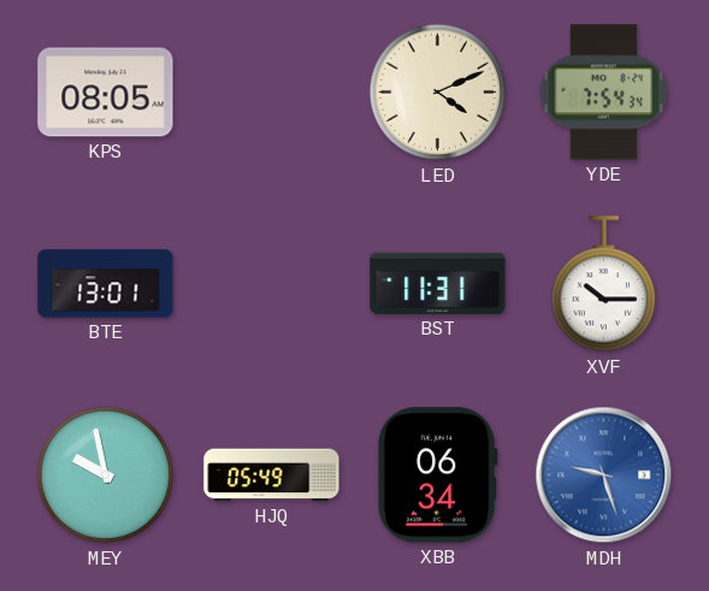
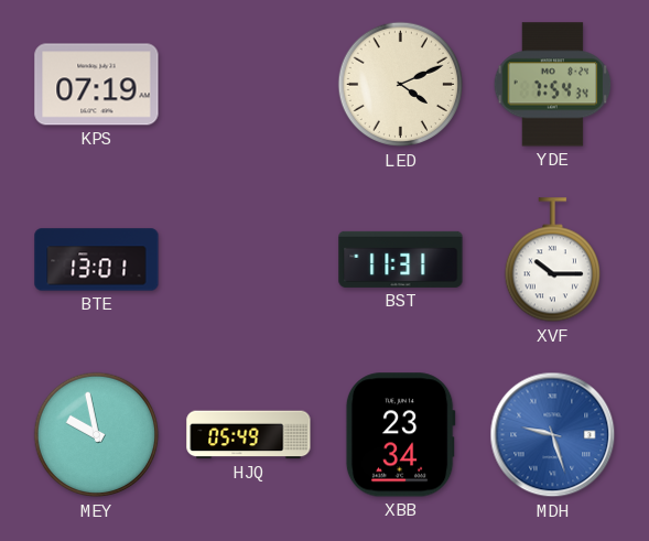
KPS: 08:05 -> 07:19 (97, 85)
XBB: 06:34 -> 23:34 (400, 435)
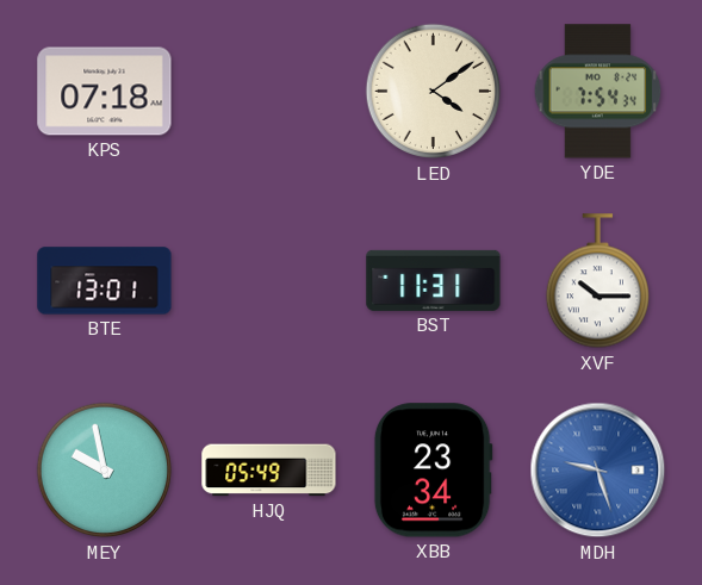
KPS: 07:19 -> 07:18 (105, 92)
LED: 4:11 -> 4:09 (434, 92)
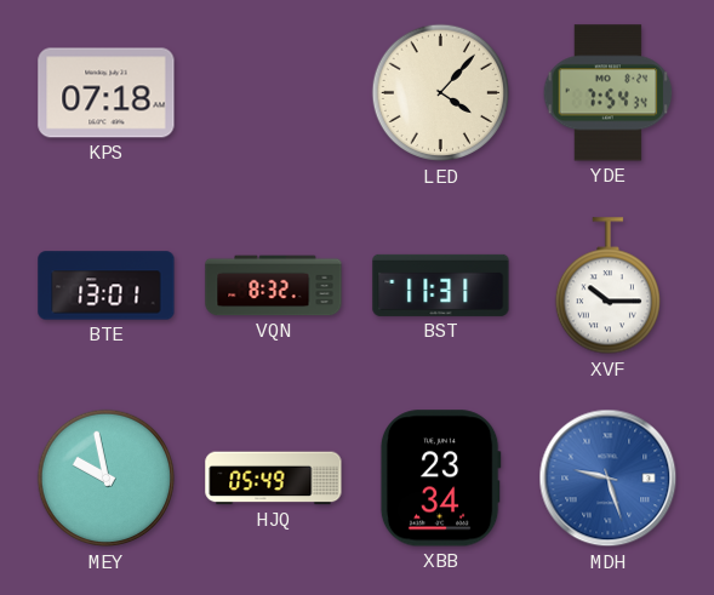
LED: 4:09 -> 4:07 (441, 93)
VQN: none -> 8:32 (274, 286)
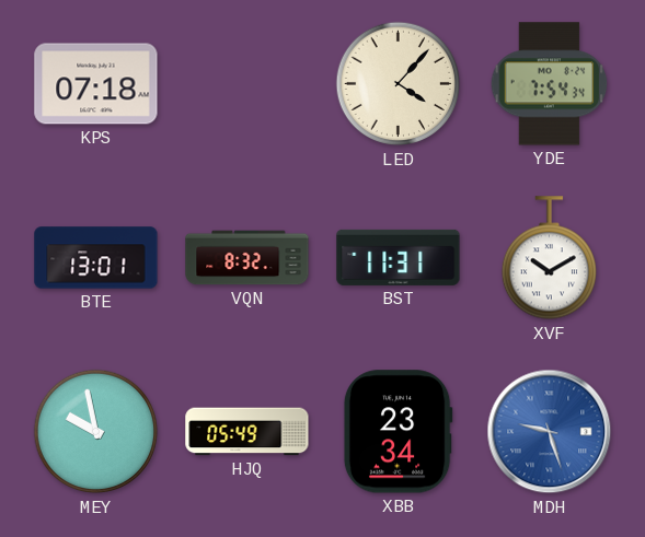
XVF: 10:15 -> 10:10 (549, 258)
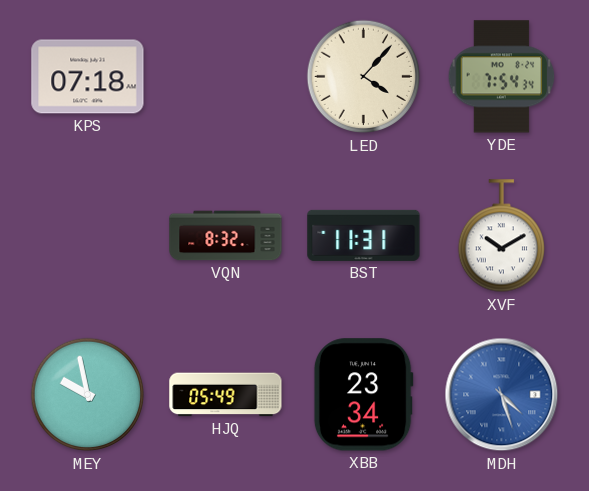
BTE: 13:01 -> none (96, 258)
MDH: 9:27 -> 4:27 (502, 395)
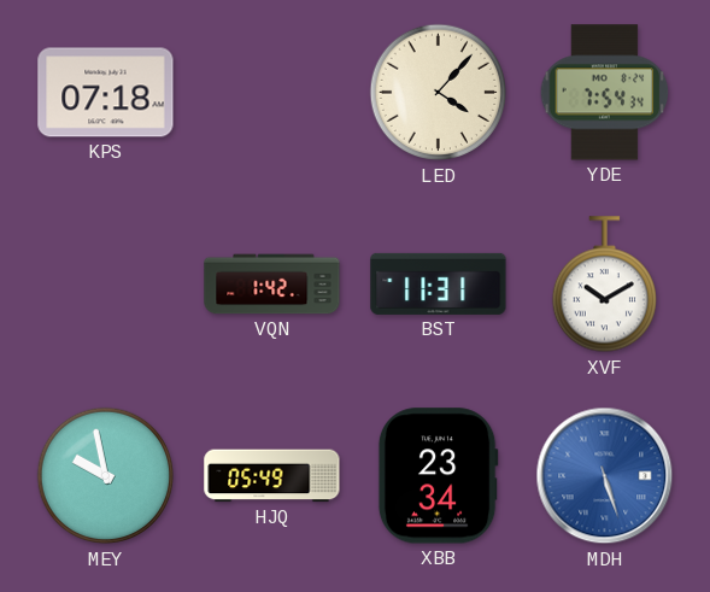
VQN: 8:32 -> 1:42 (272, 285)
MDH: 4:27 -> 5:27 (605, 476)
